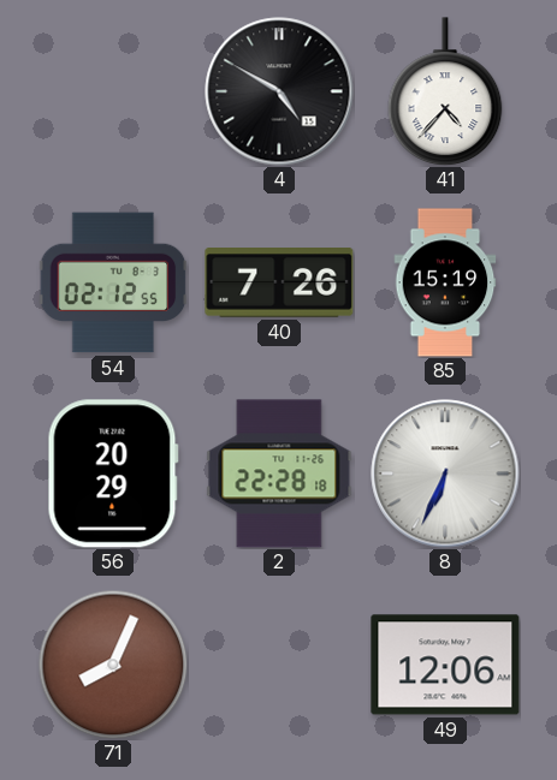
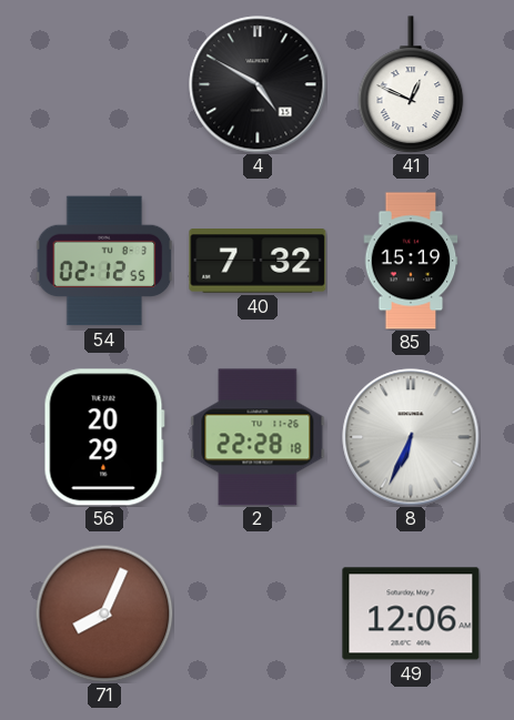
41: 4:37 -> 12:49 (411, 84)
40: 7:26 -> 7:32 (258, 262)
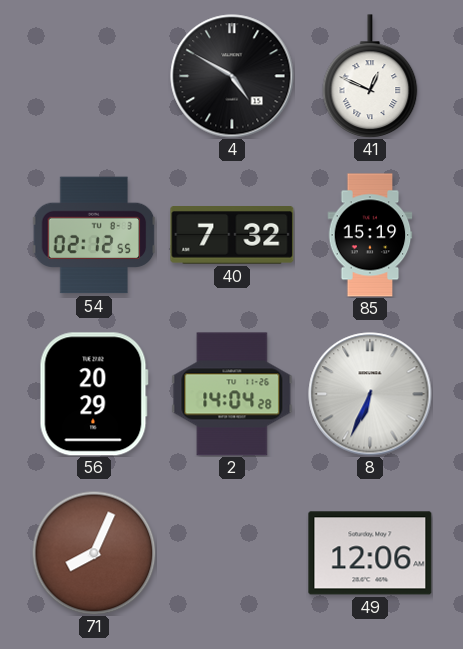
2: 22:28 -> 14:04 (232, 394)
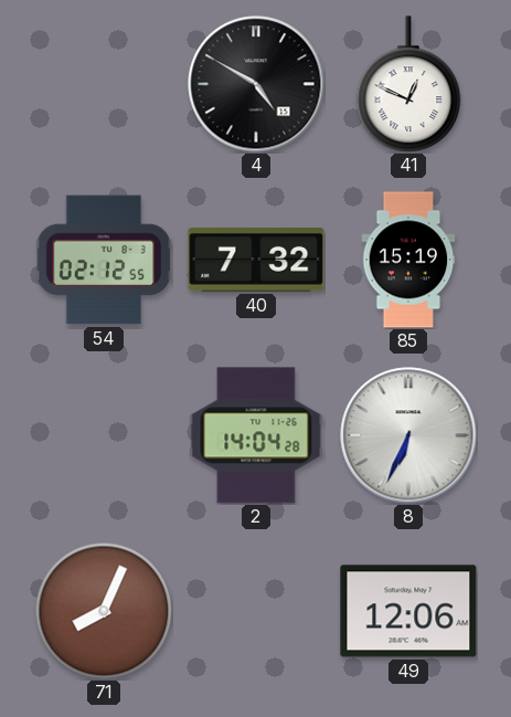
56: 20:29 -> none (94, 394)
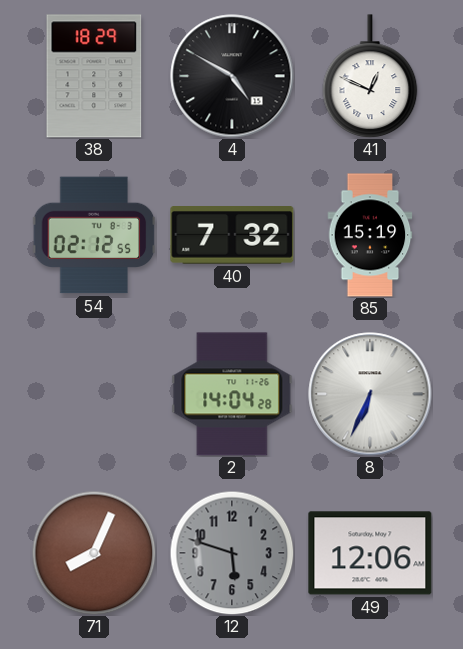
38: none -> 18:29 (94, 76)
12: none -> 5:48 (232, 553)
